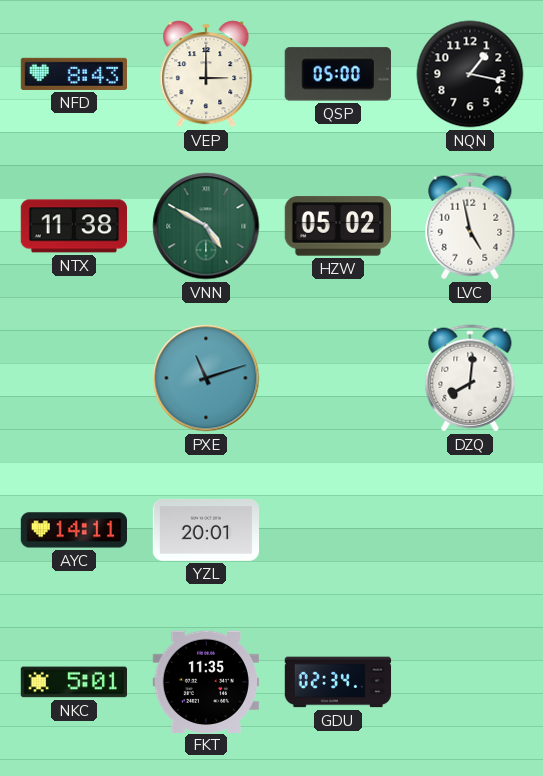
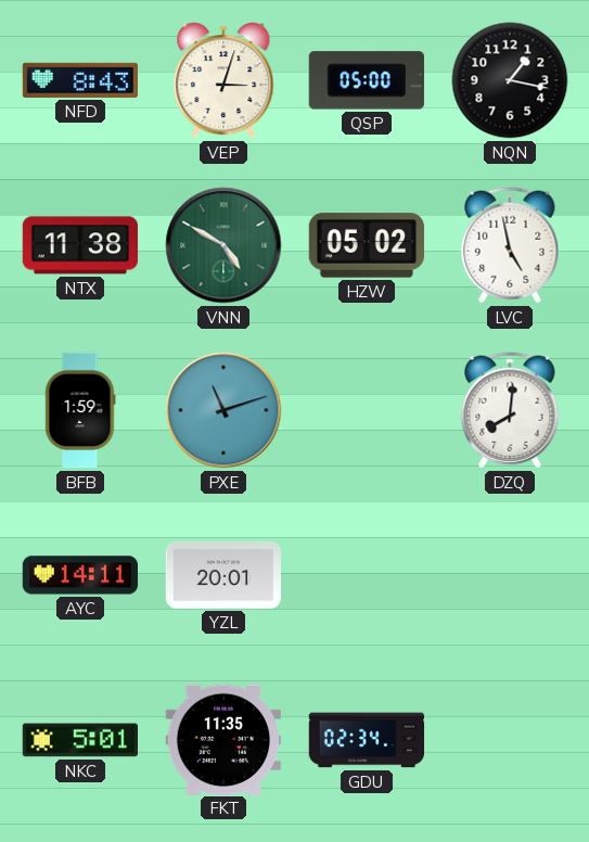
VEP: 3:00 -> 3:03 (223, 80)
BFB: none -> 1:59 (80, 410)
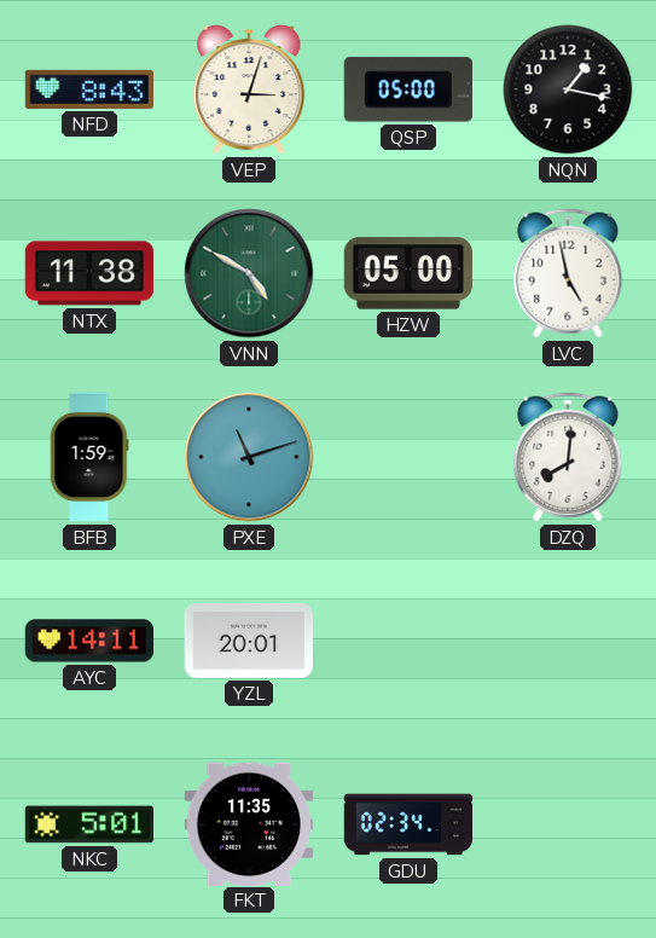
HZW: 05:02 -> 05:00 (407, 273)
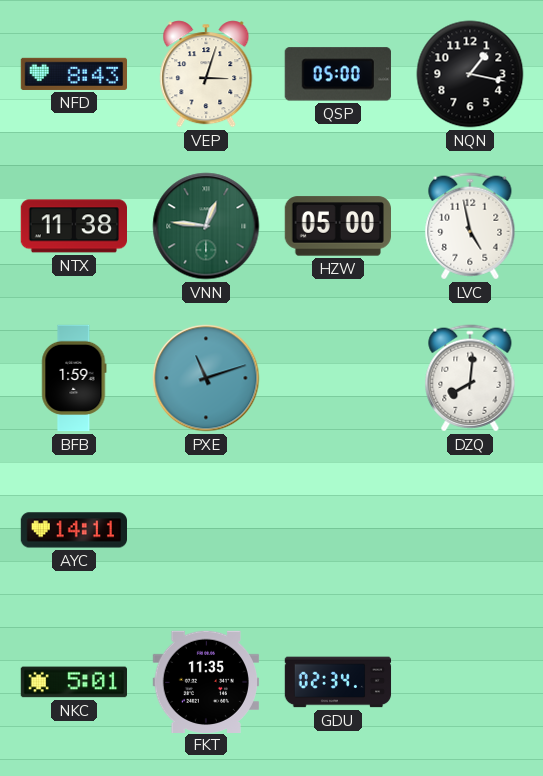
VNN: 4:50 -> 12:46 (206, 226)
YZL: 20:01 -> none (248, 641)
